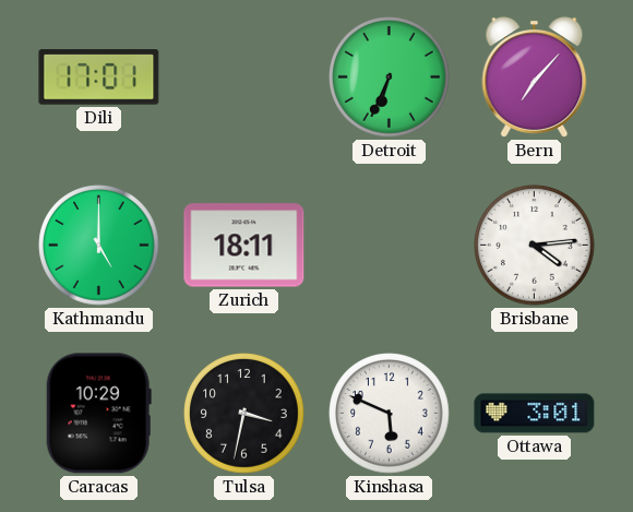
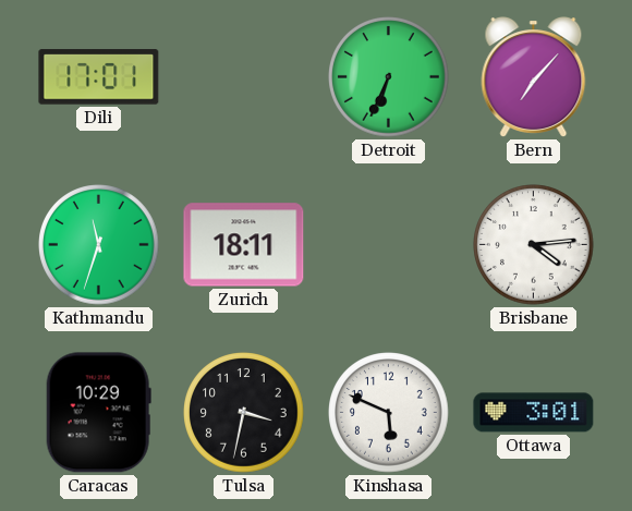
Kathmandu: 5:00 -> 11:33 (99, 245)
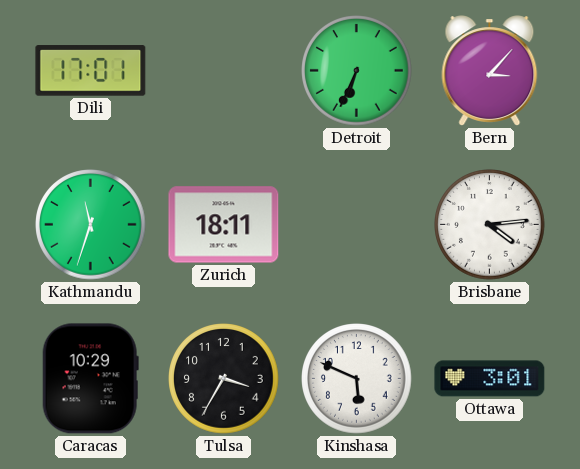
Bern: 7:07 -> 3:07 (490, 71)
Tulsa: 3:32 -> 3:35 (224, 379)
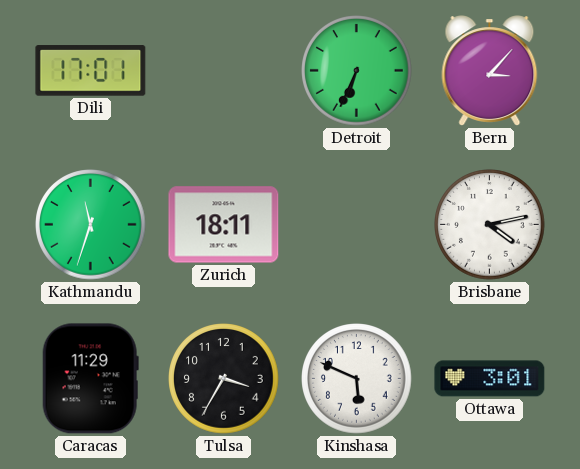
Brisbane: 4:14 -> 4:13 (490, 225)
Caracas: 10:29 -> 11:29 (90, 379)
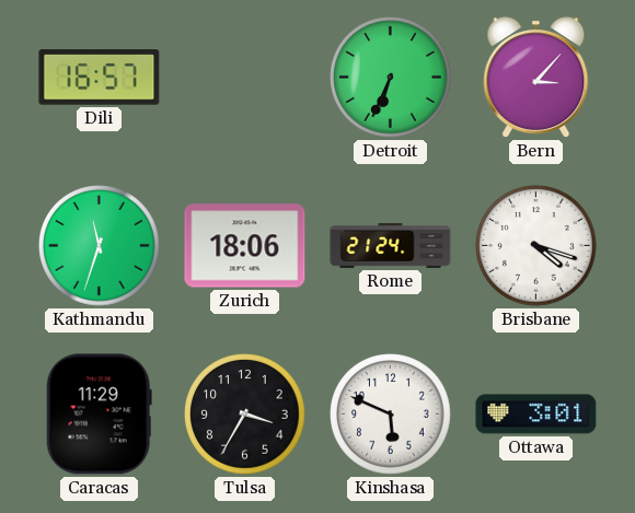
Dili: 17:01 -> 16:57 (100, 78)
Zurich: 18:11 -> 18:06 (245, 246)
Rome: none -> 21:24 (391, 245)
Brisbane: 4:13 -> 4:18 (536, 246)
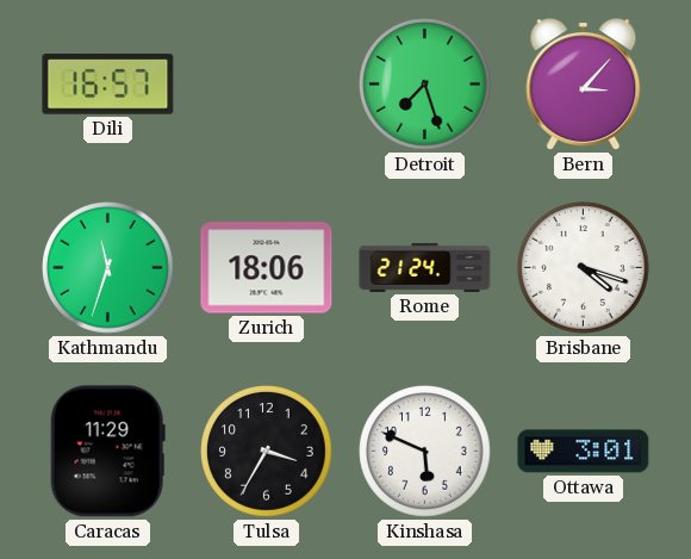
Detroit: 6:34 -> 7:27 (425, 85)
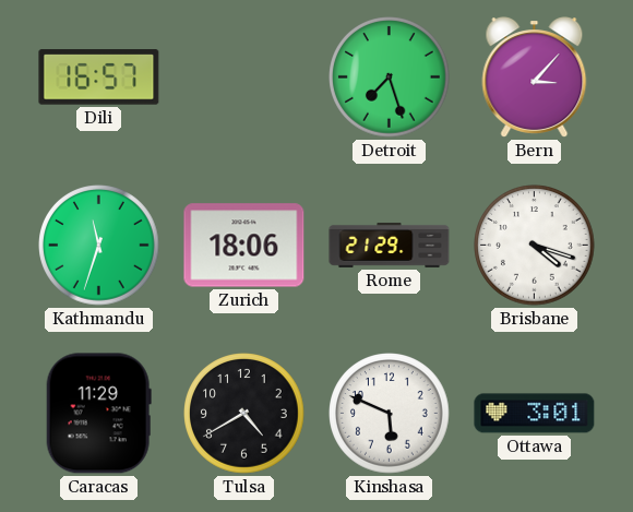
Rome: 21:24 -> 21:29 (390, 245)
Tulsa: 3:35 -> 4:40 (244, 414)
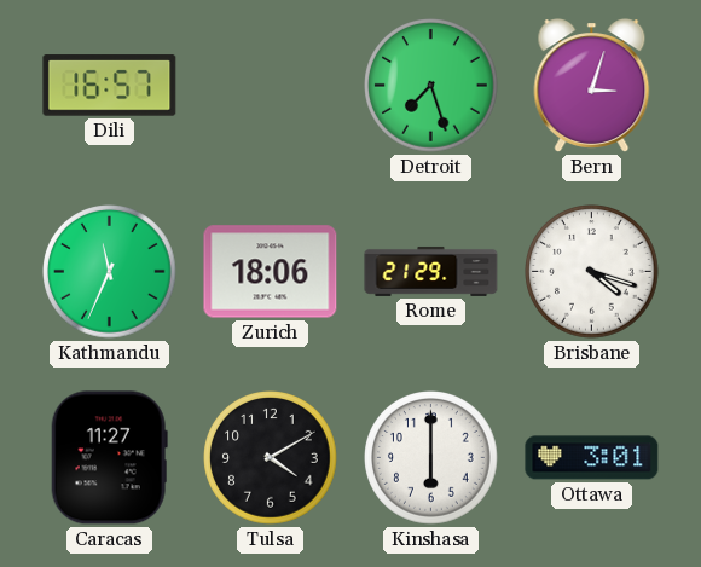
Bern: 3:07 -> 3:03 (592, 86)
Kathmandu: 11:33 -> 11:34 (110, 272)
Caracas: 11:29 -> 11:27 (109, 458)
Tulsa: 4:40 -> 4:10 (271, 458)
Kinshasa: 5:49 -> 6:00 (431, 458)
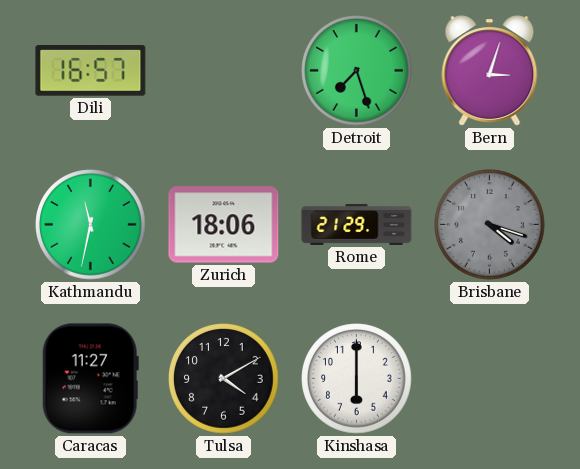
Kathmandu: 11:34 -> 11:32 (91, 225)
Brisbane dial: white -> grey (490, 225)
Ottawa: 3:01 -> none (592, 458)
